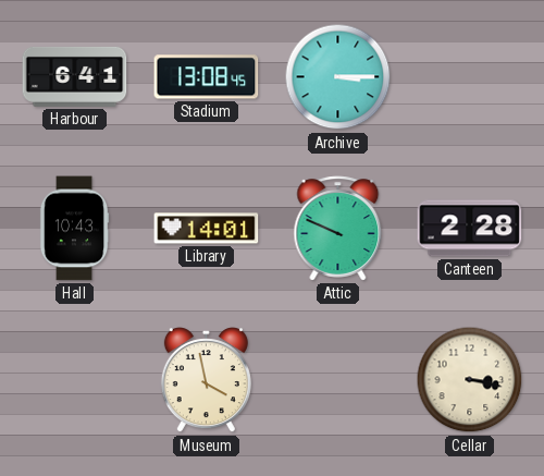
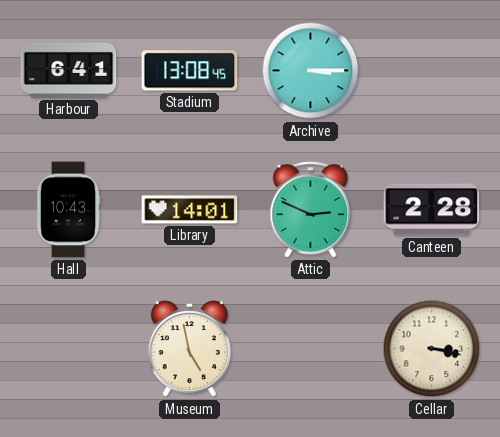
Attic: 9:49 -> 2:49 (311, 210)
Museum: 3:58 -> 4:58 (189, 349)
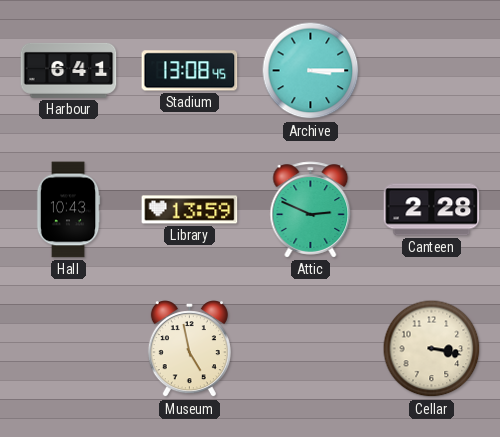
Library: 14:01 -> 13:59 (190, 210)
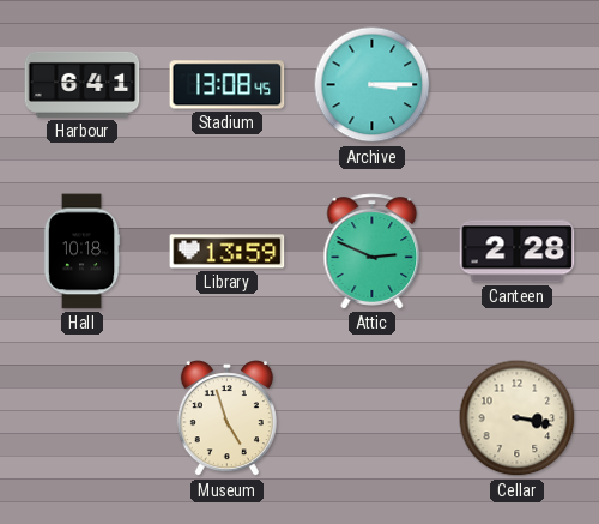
Hall: 10:43 -> 10:18 (81, 252)
Museum: 4:58 -> 4:57 (226, 418)
